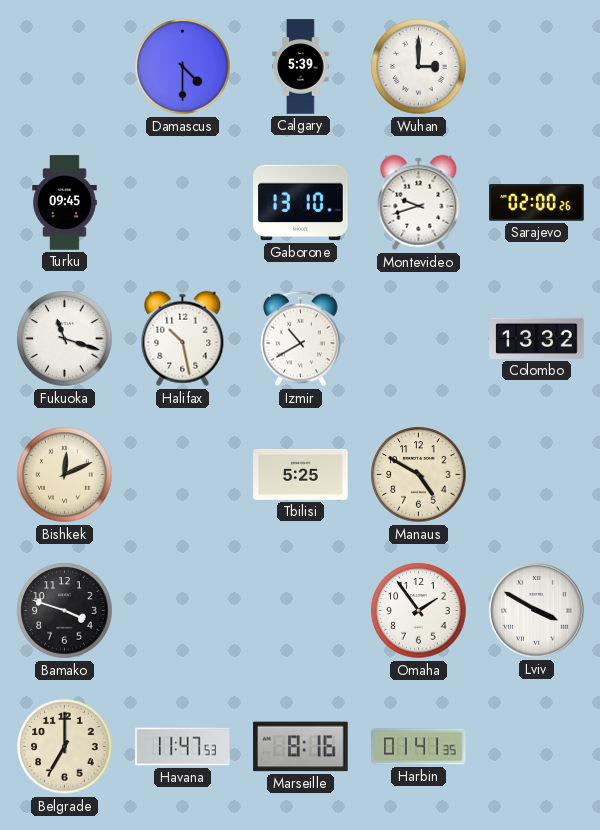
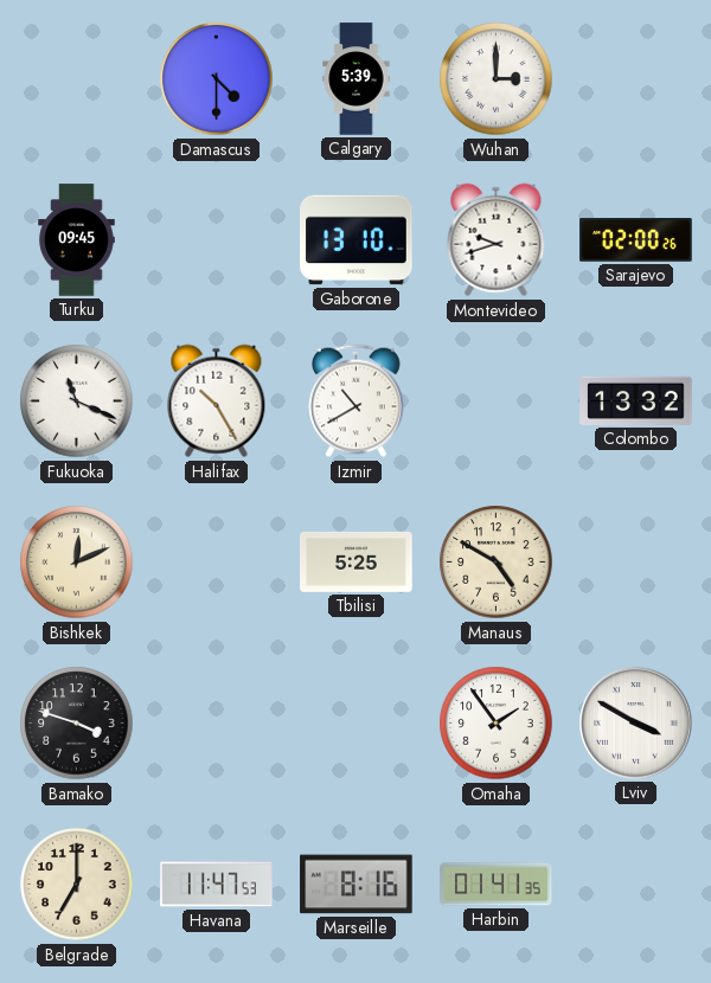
Fukuoka: 11:18 -> 11:19 (77, 401)
Halifax: 10:28 -> 10:25 (217, 401)
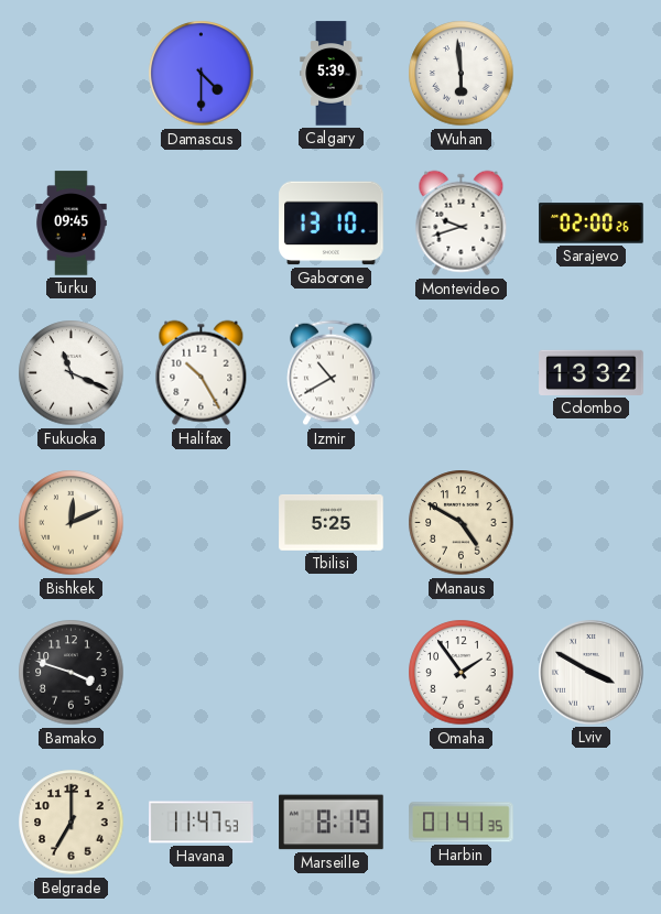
Wuhan: 3:00 -> 5:59 (462, 74)
Marseille: 8:16 -> 8:19 (332, 823)
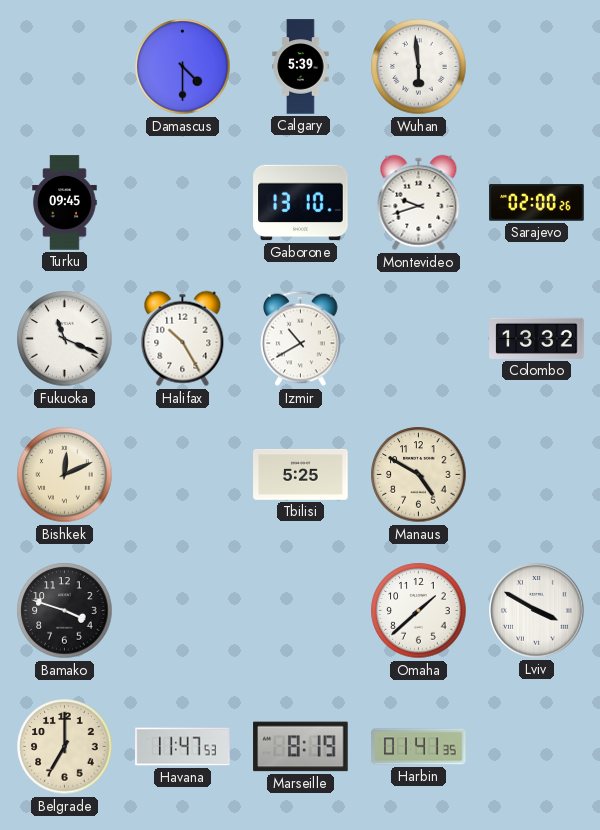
Omaha: 1:54 -> 1:38 (419, 611)
